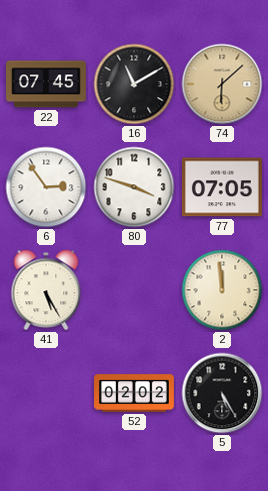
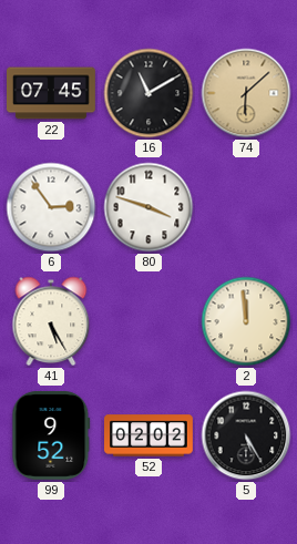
77: 07:05 -> none (222, 187)
99: none -> 9:52 (51, 435)
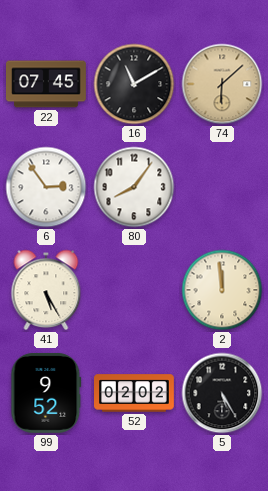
80: 3:48 -> 8:06 (134, 187)
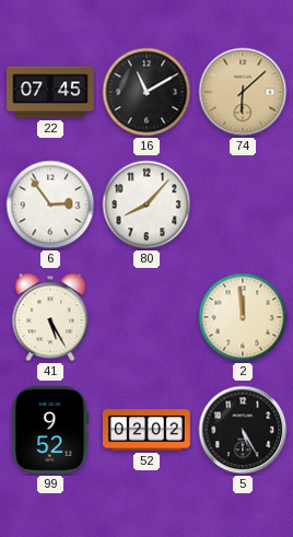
80: 8:06 -> 8:07 (146, 205)
